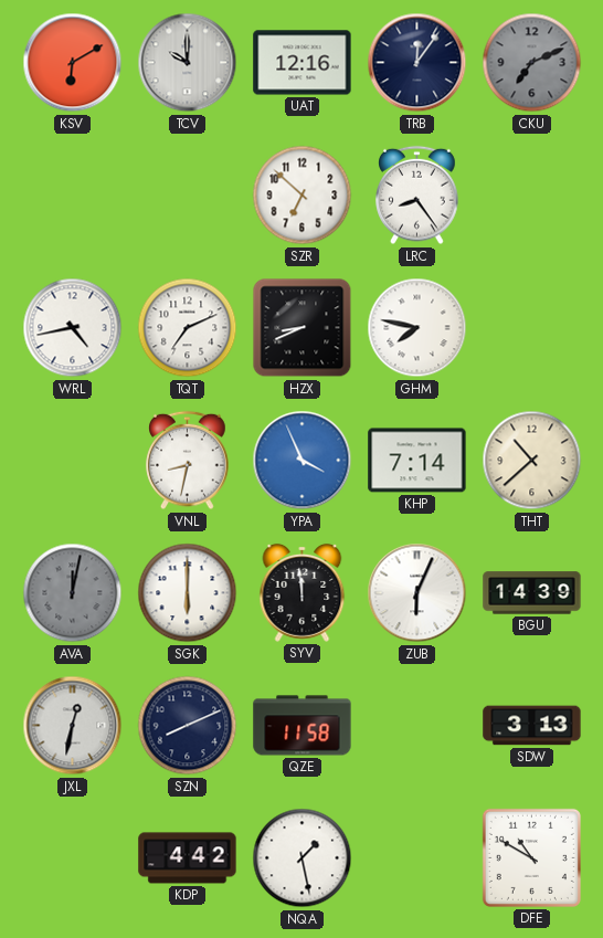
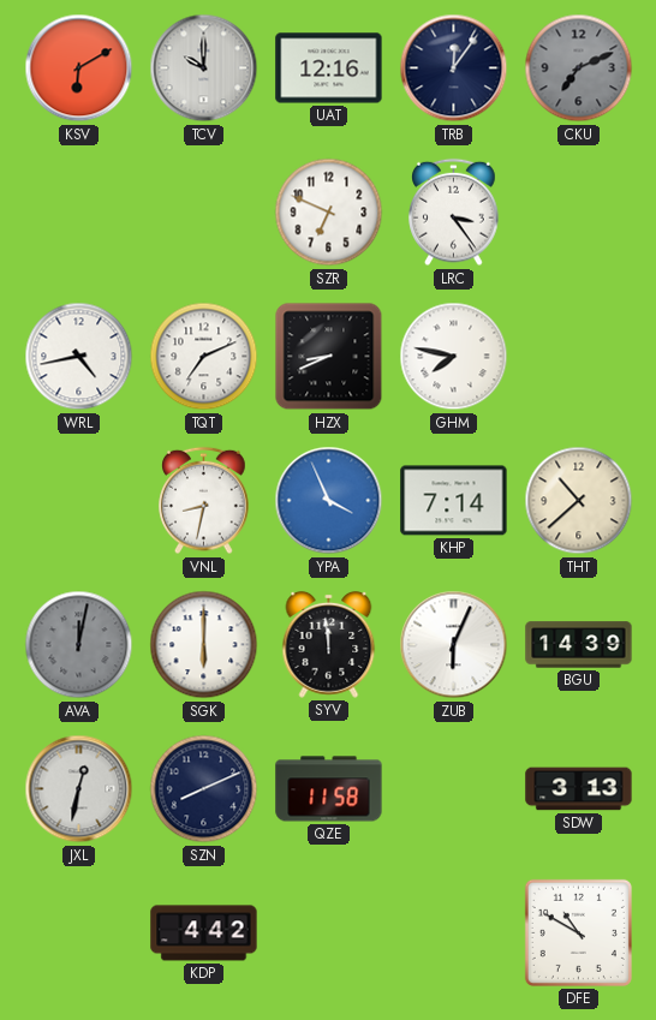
SZR: 6:52 -> 6:49 (329, 213)
LRC: 8:24 -> 3:24 (454, 213)
NQA: 1:28 -> none (303, 858)
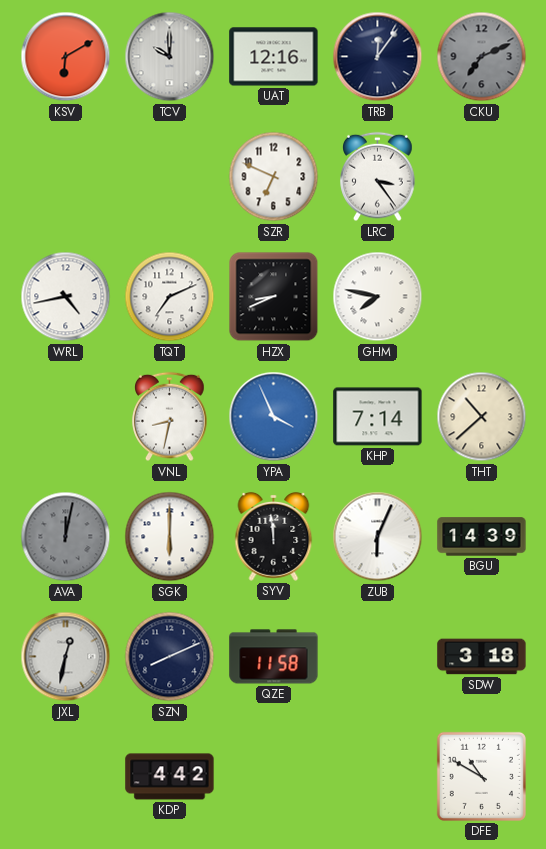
SDW: 3:13 -> 3:18 (482, 657)
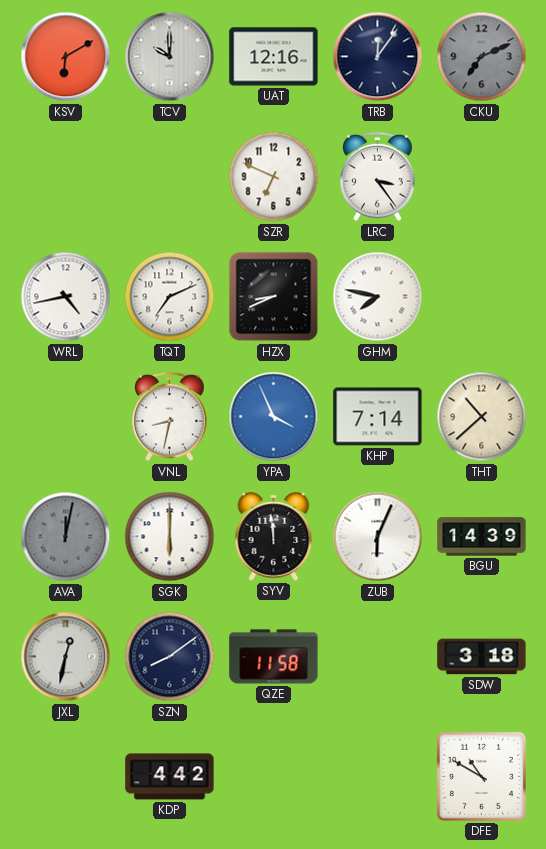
SZN: 8:11 -> 8:09 (170, 657)
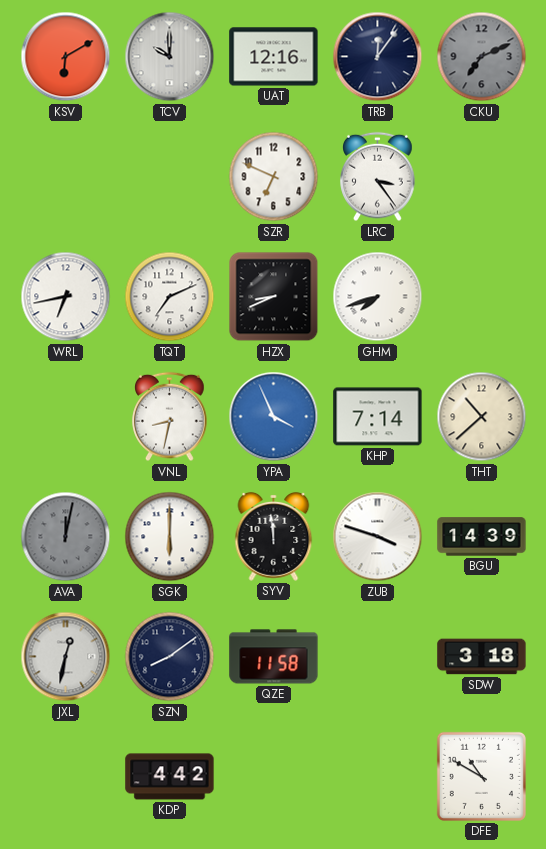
WRL: 4:43 -> 6:43 (66, 297)
GHM: 7:47 -> 7:42 (378, 297)
ZUB: 6:04 -> 3:48 (378, 537)
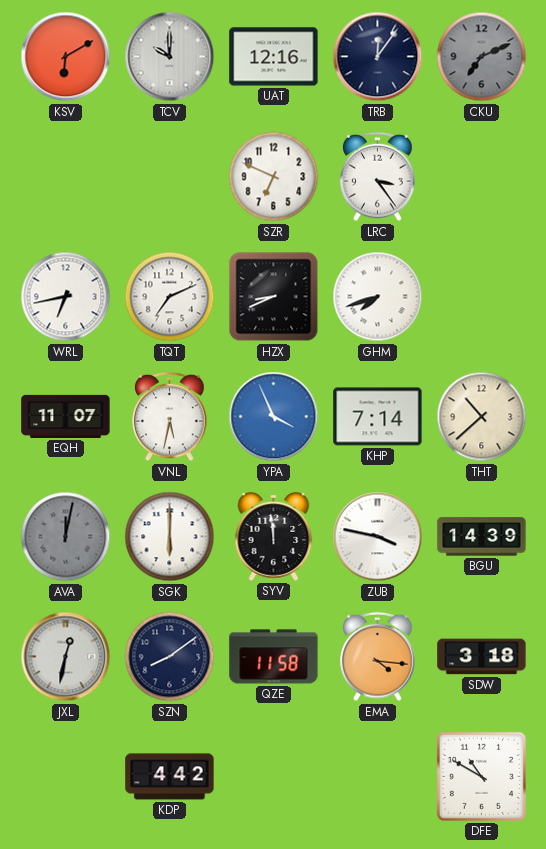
EQH: none -> 11:07 (66, 416)
VNL: 8:32 -> 5:32 (170, 417)
ZUB: 3:48 -> 3:47 (378, 537)
EMA: none -> 4:16 (378, 657)
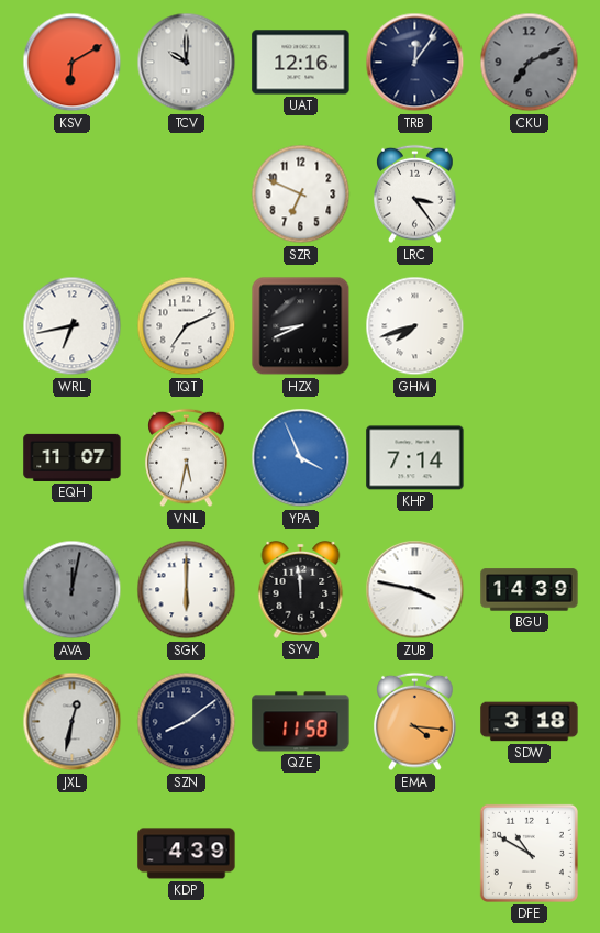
THT: 10:38 -> none (482, 417)
KDP: 4:42 -> 4:39 (187, 854)
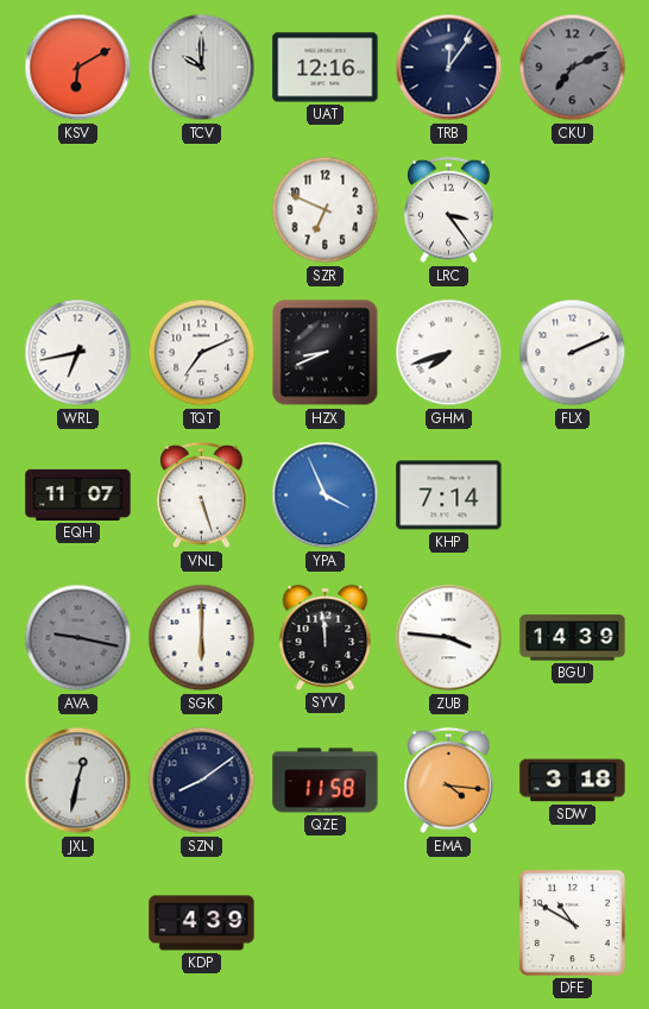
FLX: none -> 2:11 (573, 353)
VNL: 5:32 -> 5:27 (202, 496)
AVA: 12:02 -> 9:17 (78, 638)
ZUB: 3:47 -> 3:46 (449, 638)
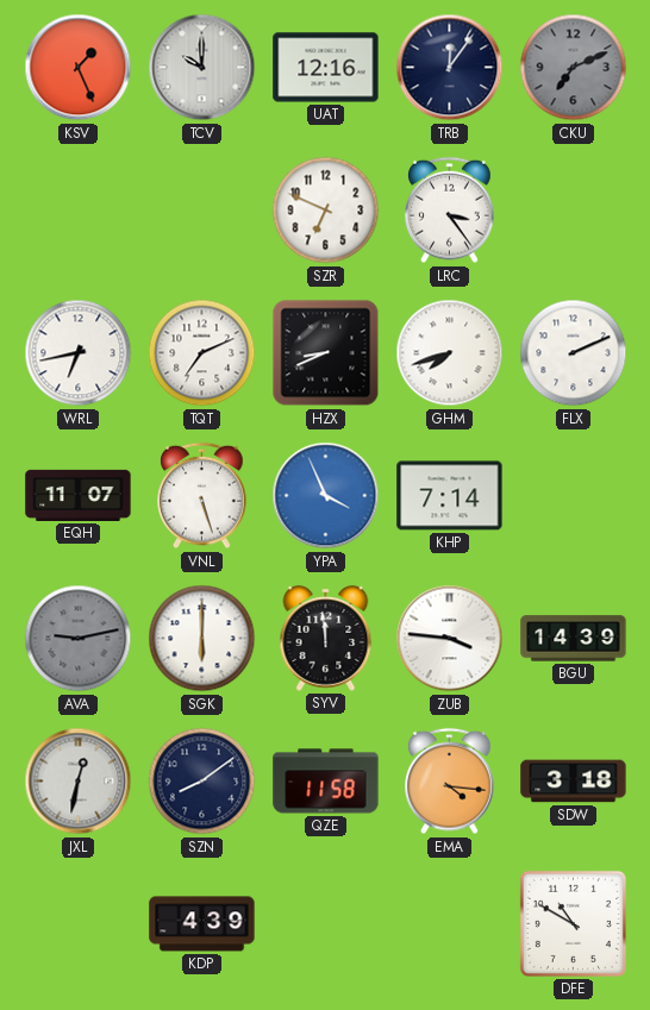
KSV: 6:10 -> 1:26 (79, 68)
AVA: 9:17 -> 9:13 (79, 639)
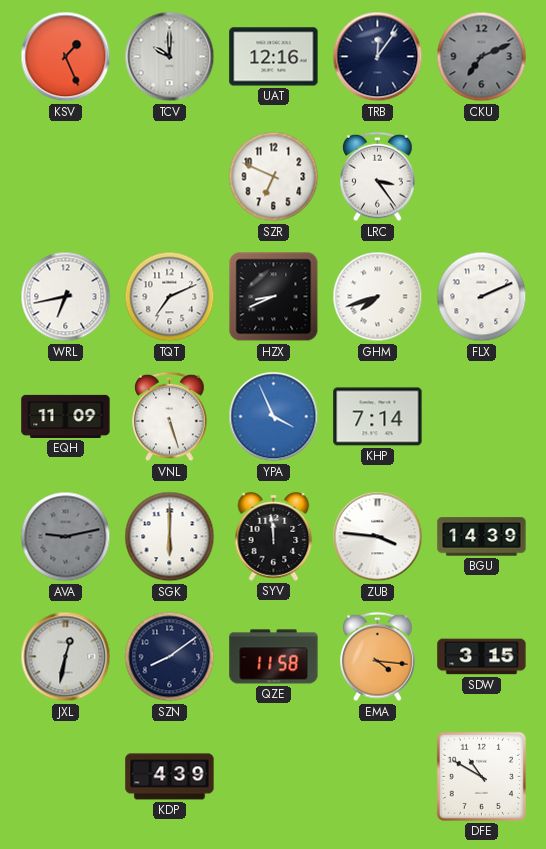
EQH: 11:07 -> 11:09 (66, 416)
SDW: 3:18 -> 3:15 (482, 657)
